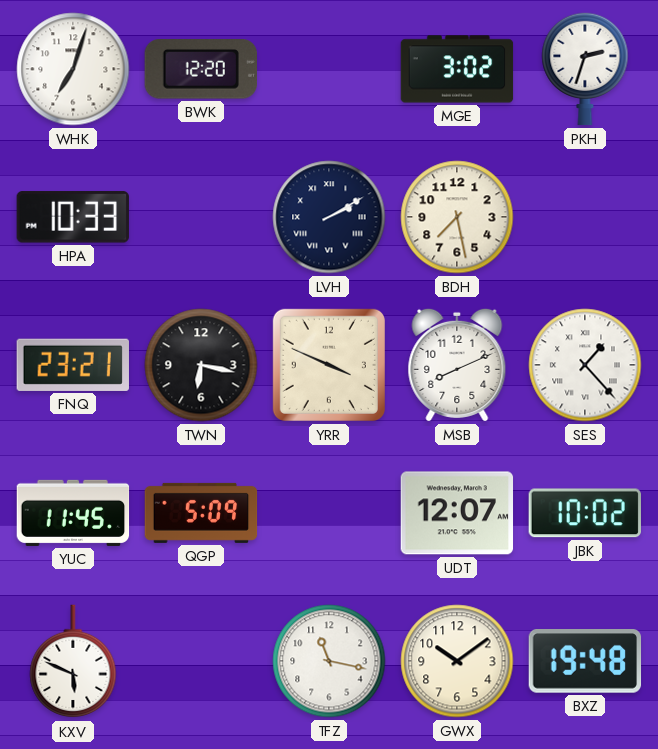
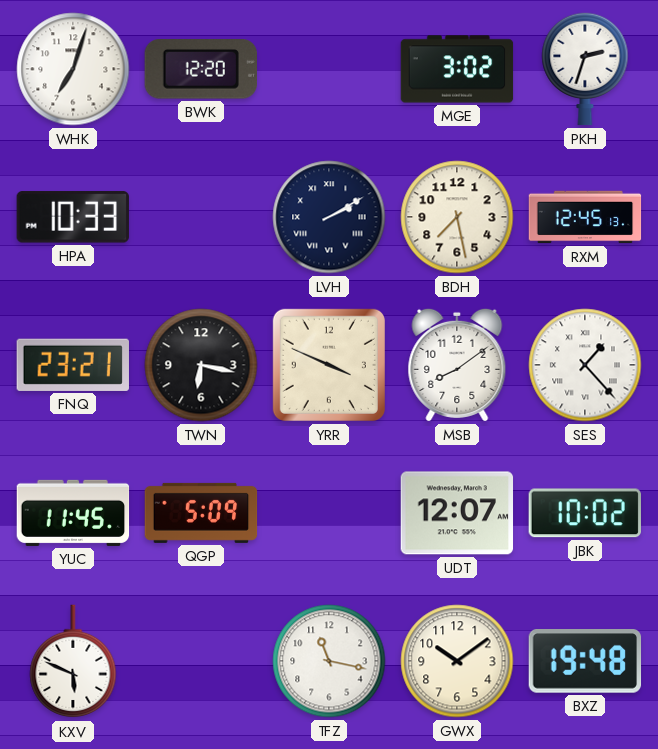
RXM: none -> 12:45 (585, 217)
MSB: 8:11 -> 8:09 (457, 365)
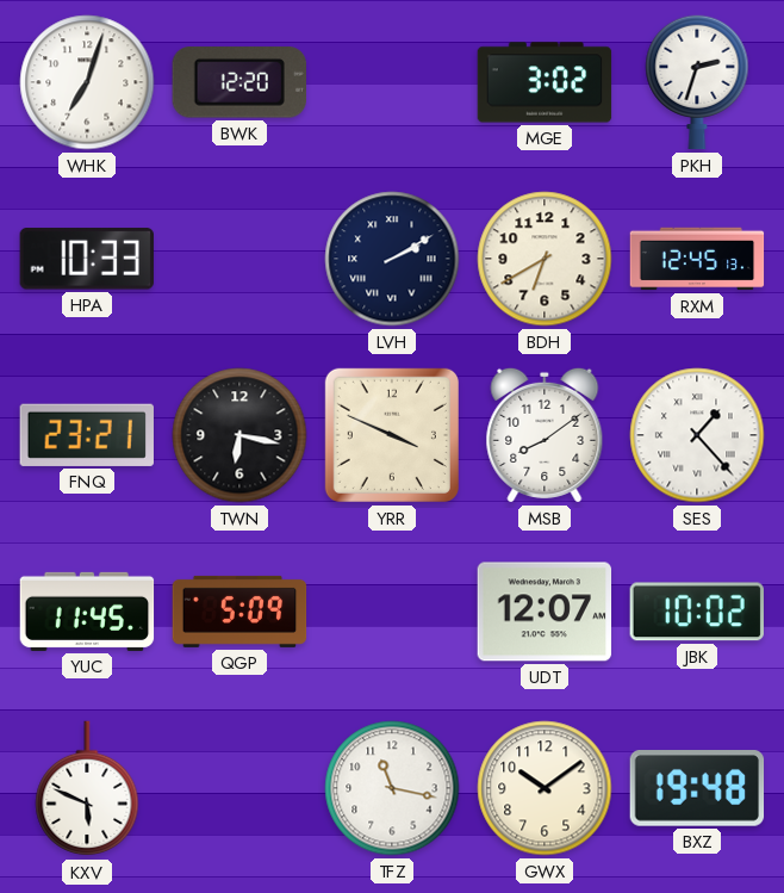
BDH: 7:28 -> 6:40 (545, 259)
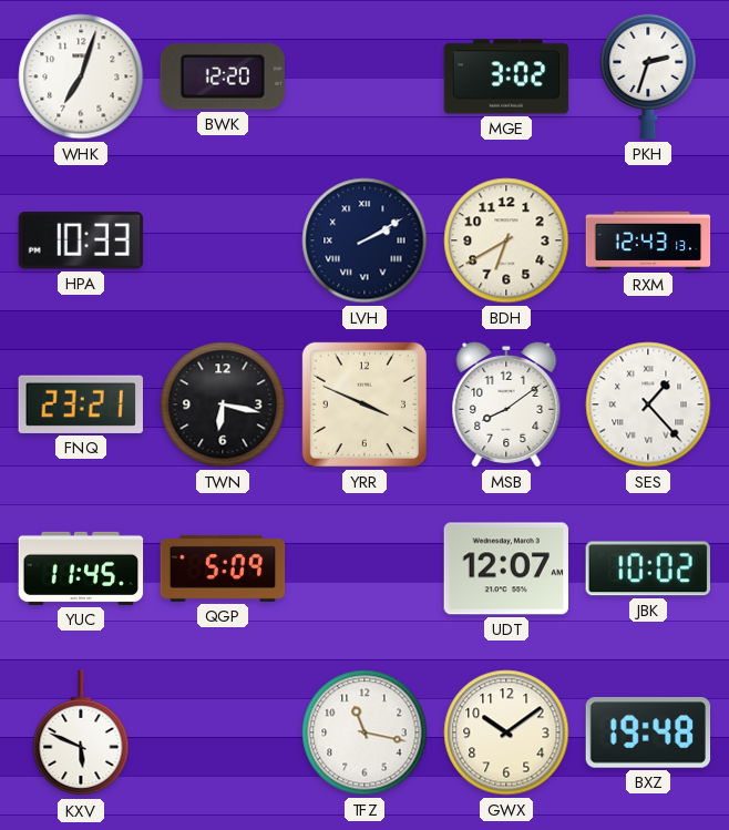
RXM: 12:45 -> 12:43 (648, 240)
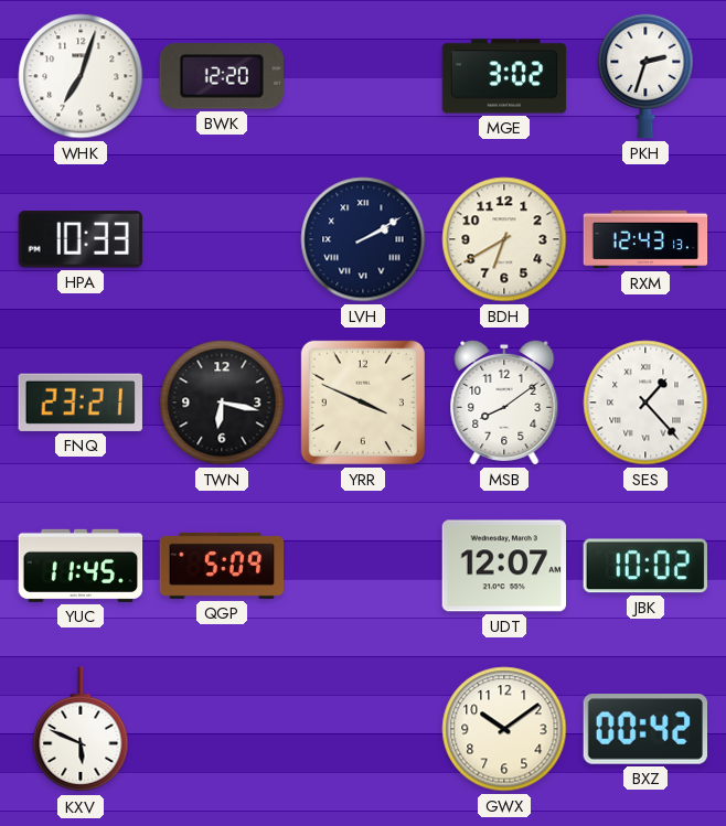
TFZ: 11:17 -> none (364, 732)
BXZ: 19:48 -> 00:42 (645, 730)
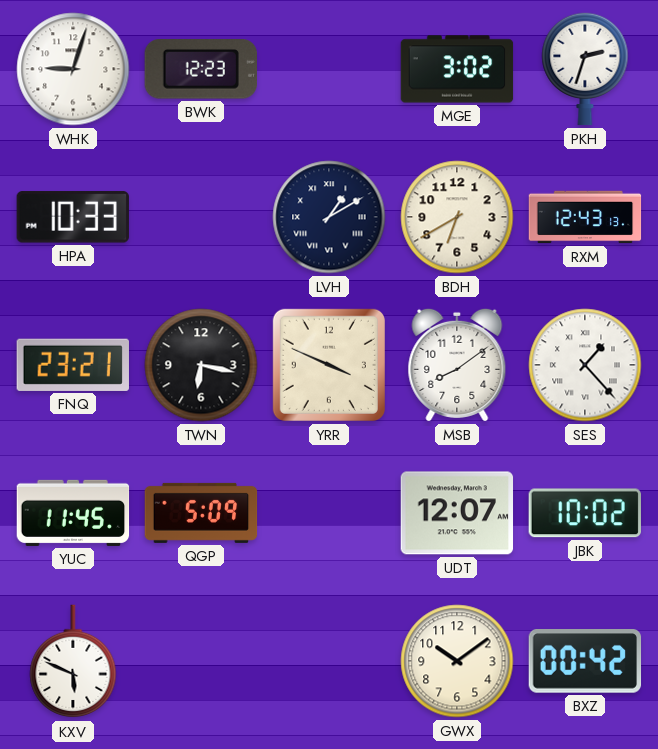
WHK: 7:03 -> 9:03 (73, 69)
BWK: 12:20 -> 12:23 (201, 69)
LVH: 2:10 -> 1:10 (329, 217)
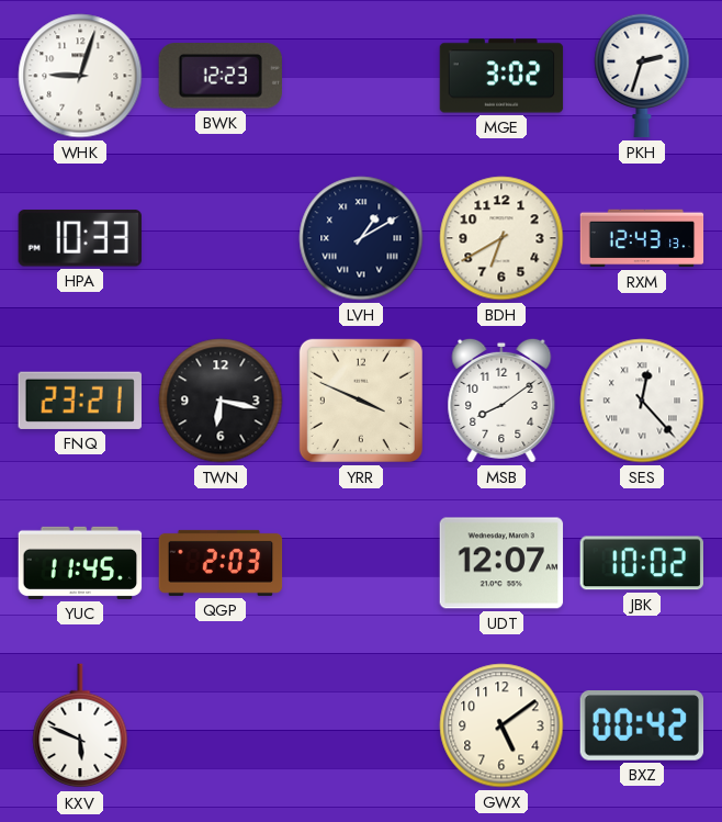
SES: 1:23 -> 12:23 (642, 401)
QGP: 5:09 -> 2:03 (221, 563)
GWX: 10:09 -> 5:09 (501, 725)
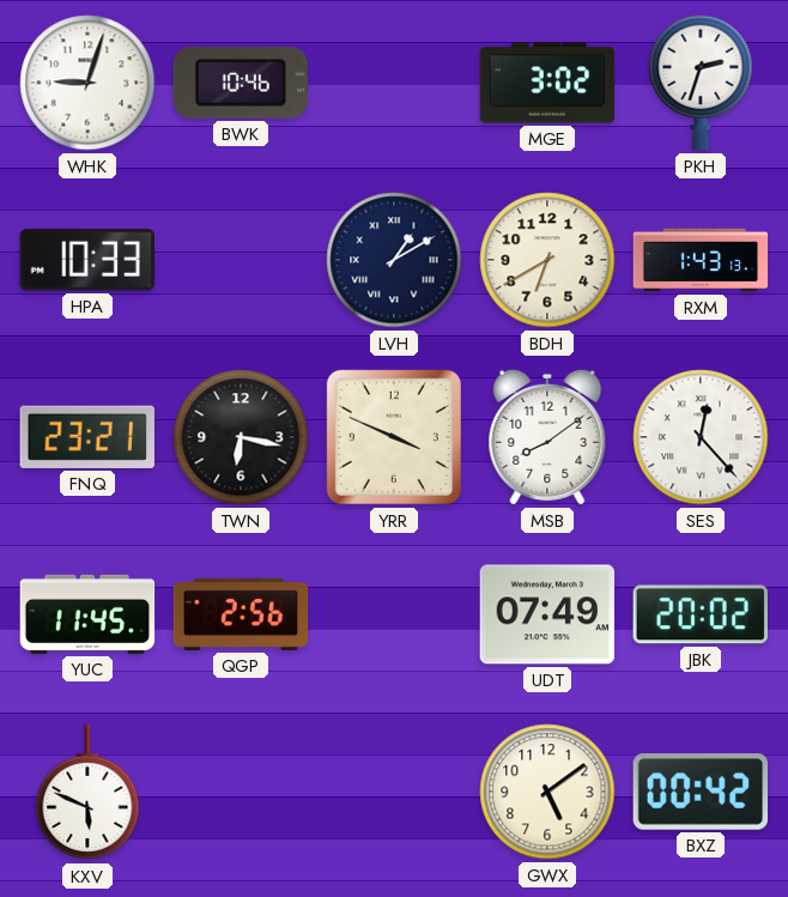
BWK: 12:23 -> 10:46 (241, 83)
RXM: 12:43 -> 1:43 (701, 260)
QGP: 2:03 -> 2:56 (241, 614)
UDT: 12:07 -> 07:49 (547, 614)
JBK: 10:02 -> 20:02 (701, 614)
